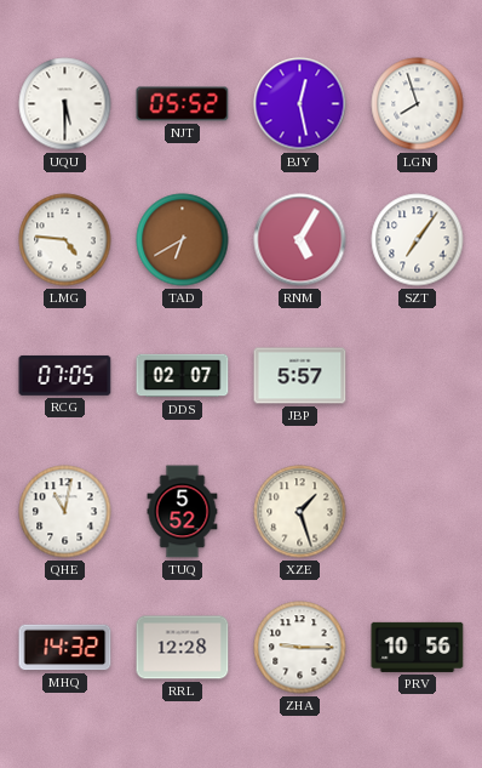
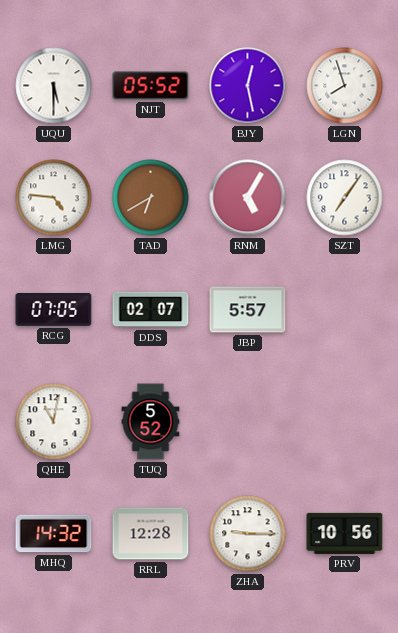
XZE: 1:27 -> none (300, 512)
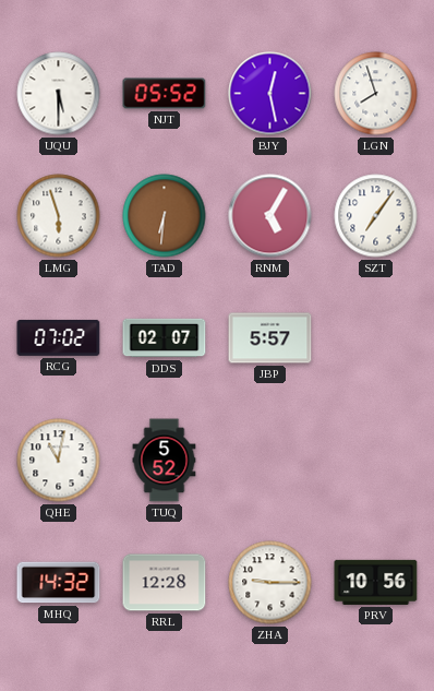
LMG: 4:46 -> 5:57 (59, 216)
TAD: 6:40 -> 6:31 (165, 216)
RCG: 07:05 -> 07:02 (59, 337)
